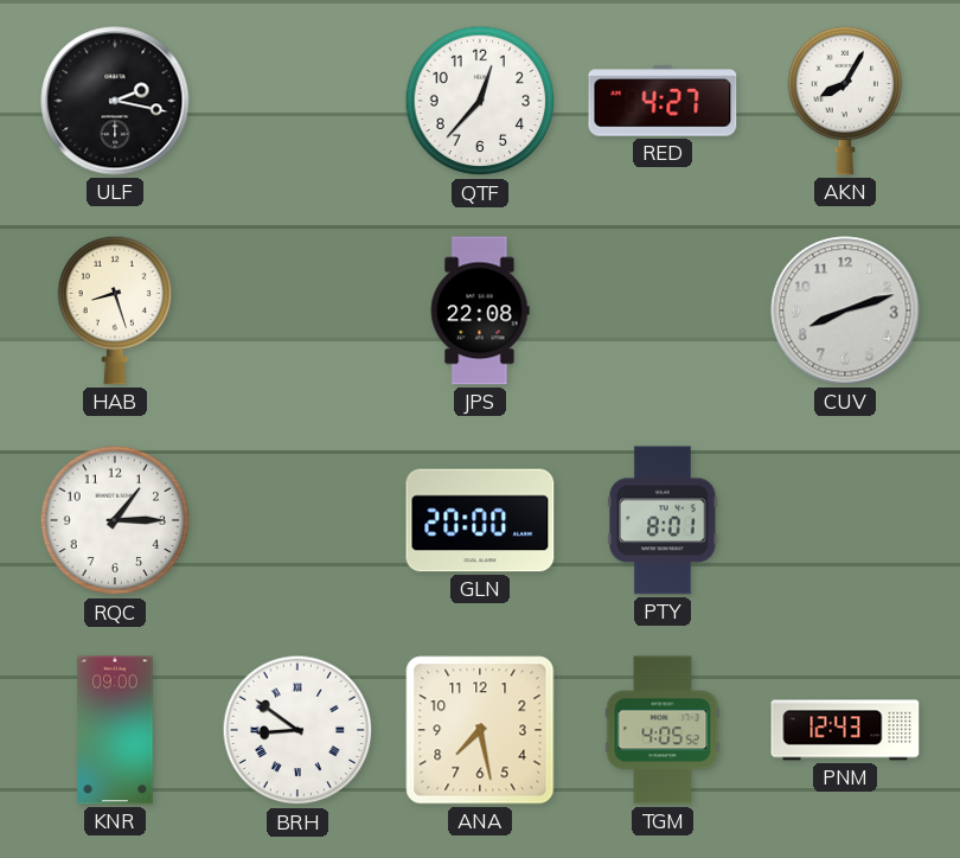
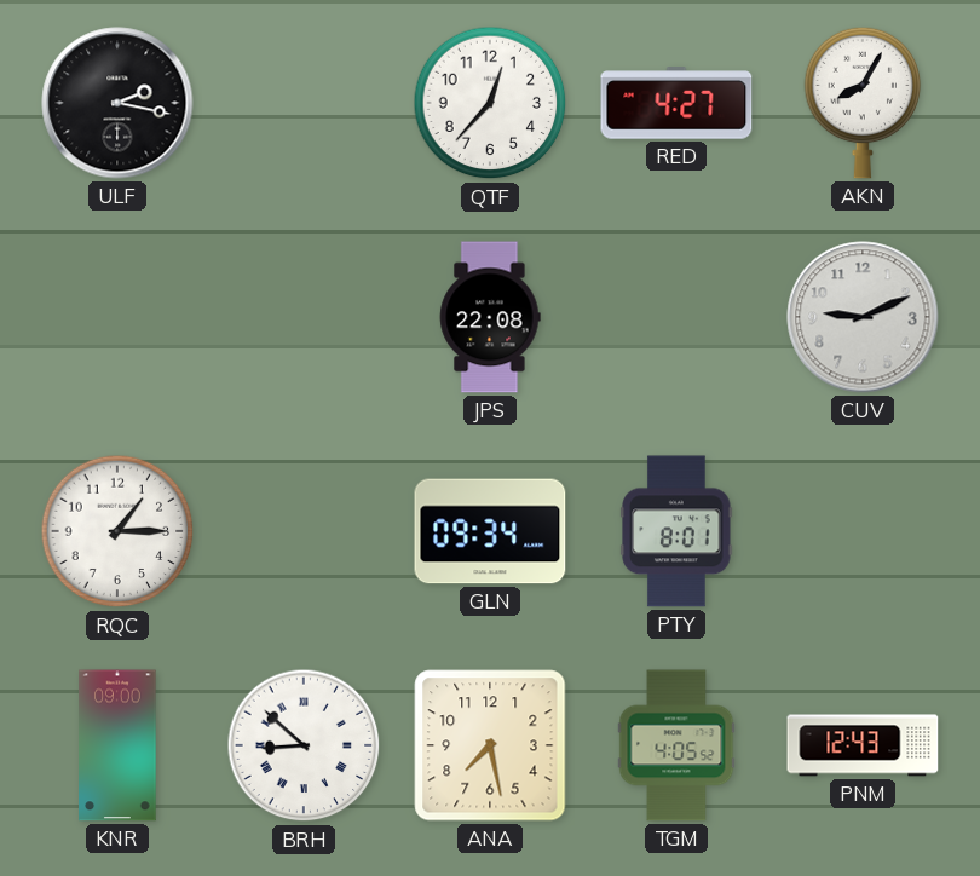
HAB: 8:27 -> none (115, 310)
CUV: 8:12 -> 9:11 (863, 317)
GLN: 20:00 -> 09:34 (490, 531)
BRH: 8:51 -> 8:52 (304, 745)
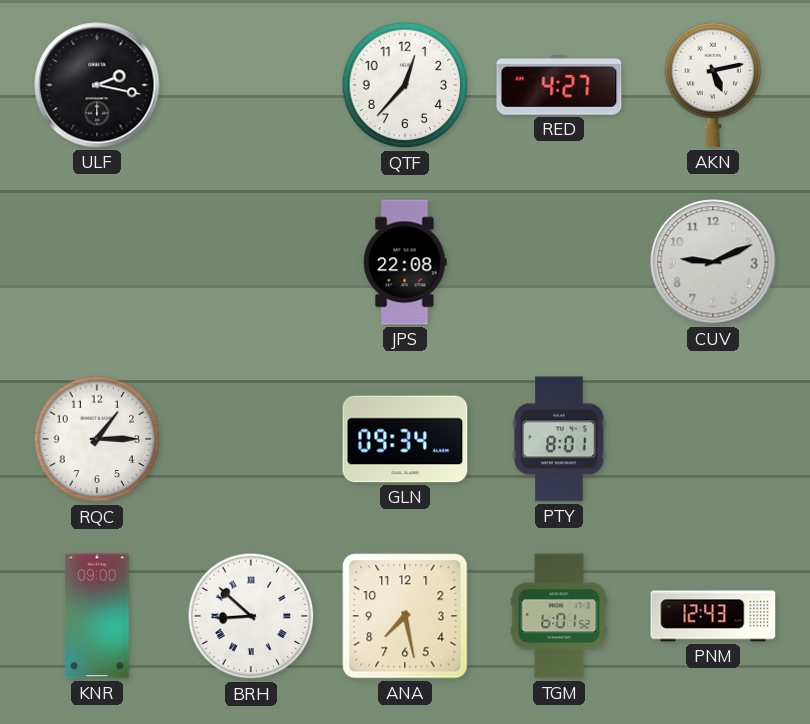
AKN: 8:05 -> 5:13 (713, 85)
TGM: 4:05 -> 6:01 (559, 616)
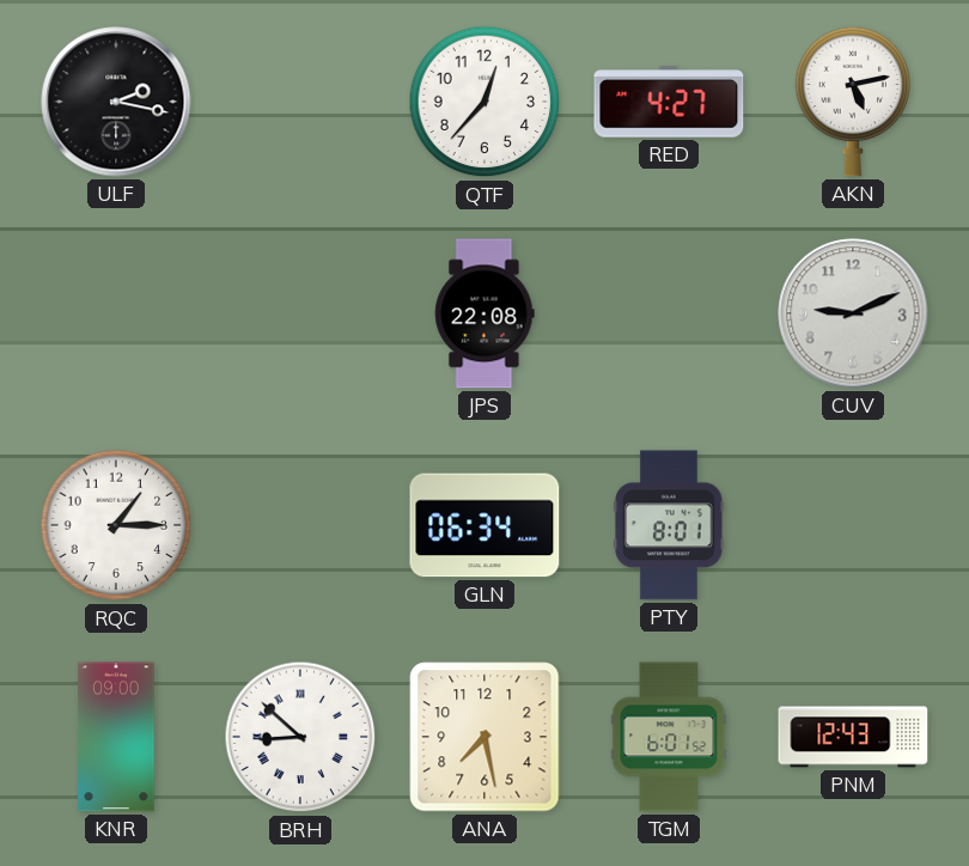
GLN: 09:34 -> 06:34 (484, 525)
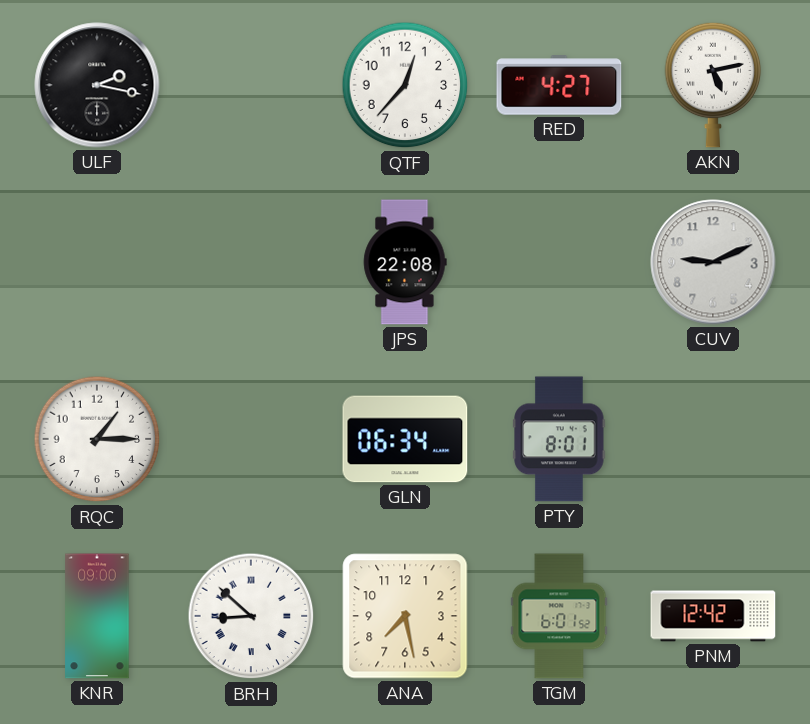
PNM: 12:43 -> 12:42 (713, 616)
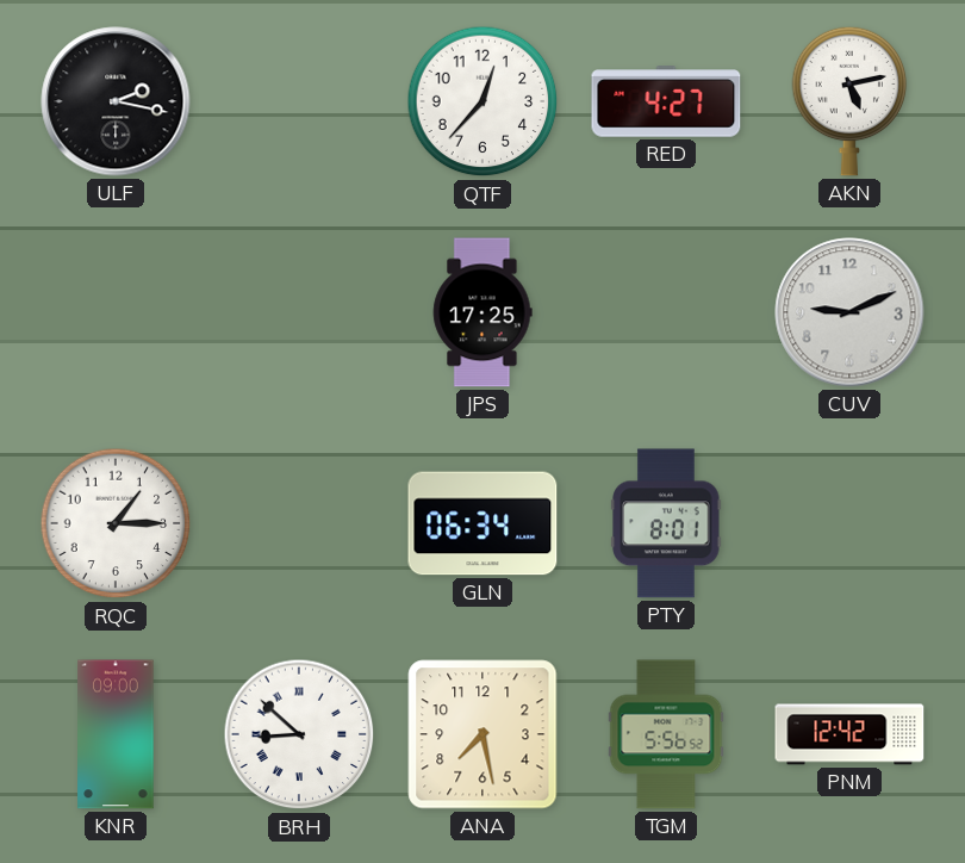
JPS: 22:08 -> 17:25 (482, 312)
TGM: 6:01 -> 5:56 (666, 734)
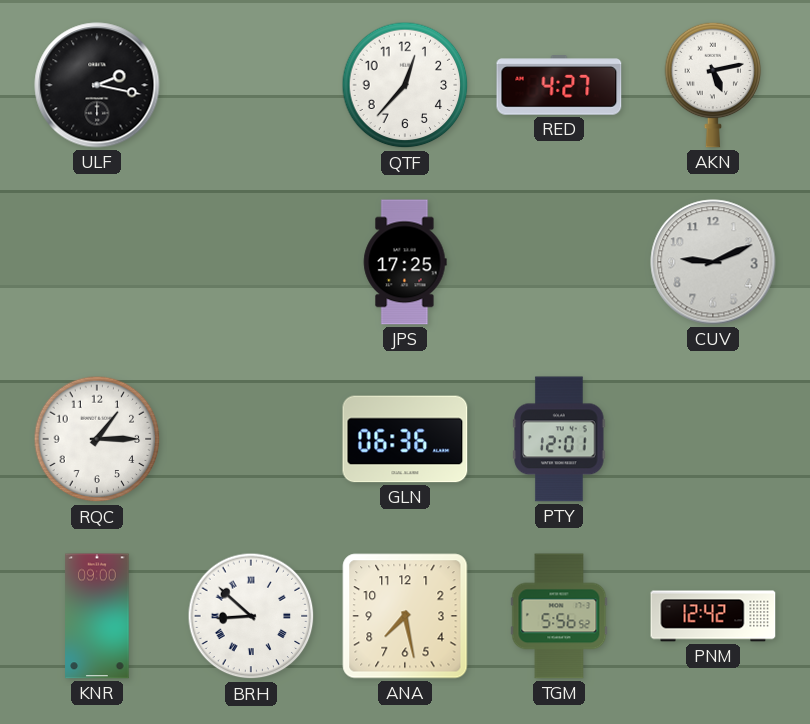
GLN: 06:34 -> 06:36 (405, 439)
PTY: 8:01 -> 12:01 (559, 439)
